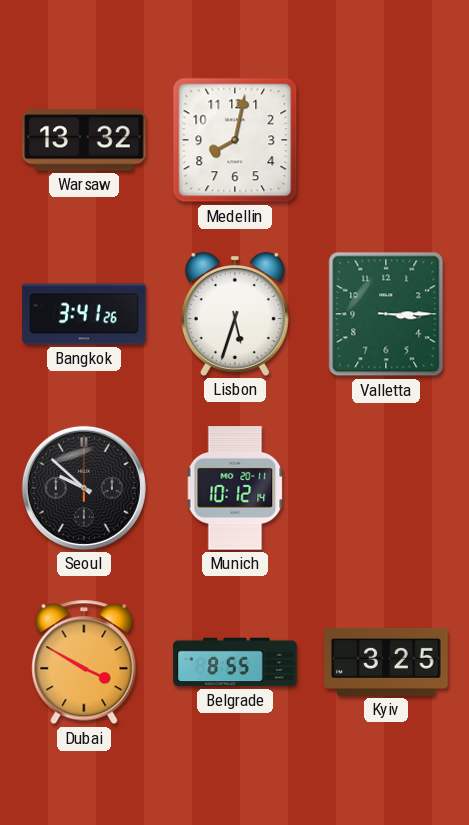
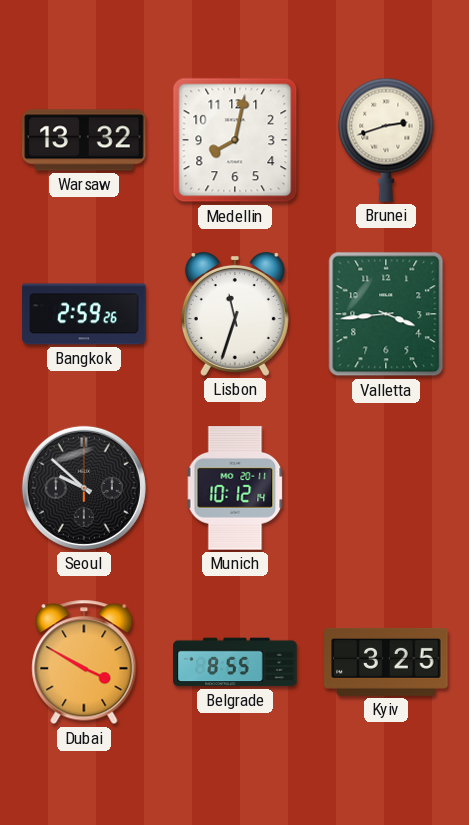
Brunei: none -> 2:42 (386, 140)
Bangkok: 3:41 -> 2:59 (84, 314)
Lisbon: 5:33 -> 11:33 (235, 315)
Valletta: 3:15 -> 3:44 (386, 314)
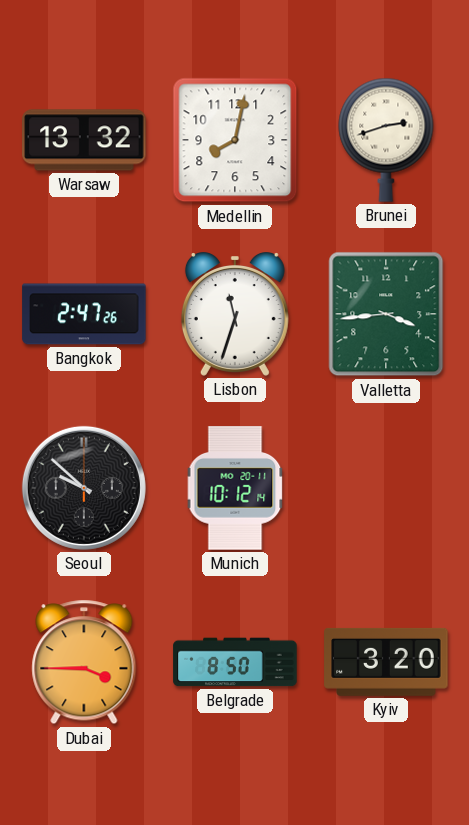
Bangkok: 2:59 -> 2:47 (84, 314)
Dubai: 3:50 -> 3:45 (84, 662)
Belgrade: 8:55 -> 8:50 (235, 662)
Kyiv: 3:25 -> 3:20 (386, 662)
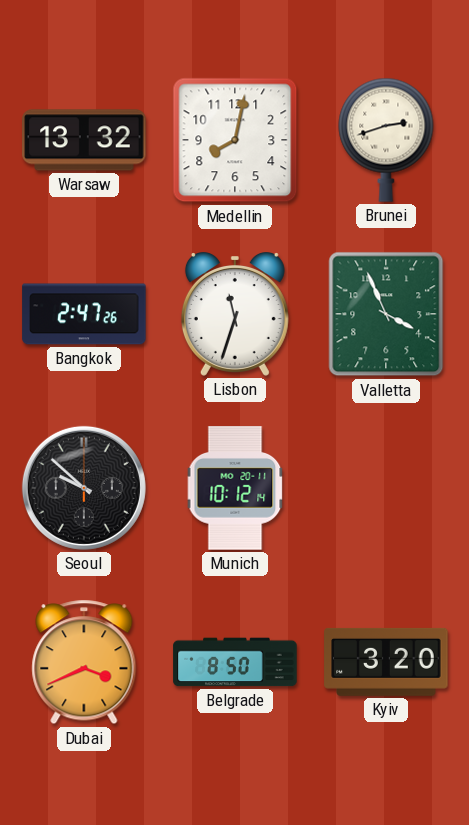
Valletta: 3:44 -> 3:56 (386, 314)
Dubai: 3:45 -> 3:41 (84, 662)
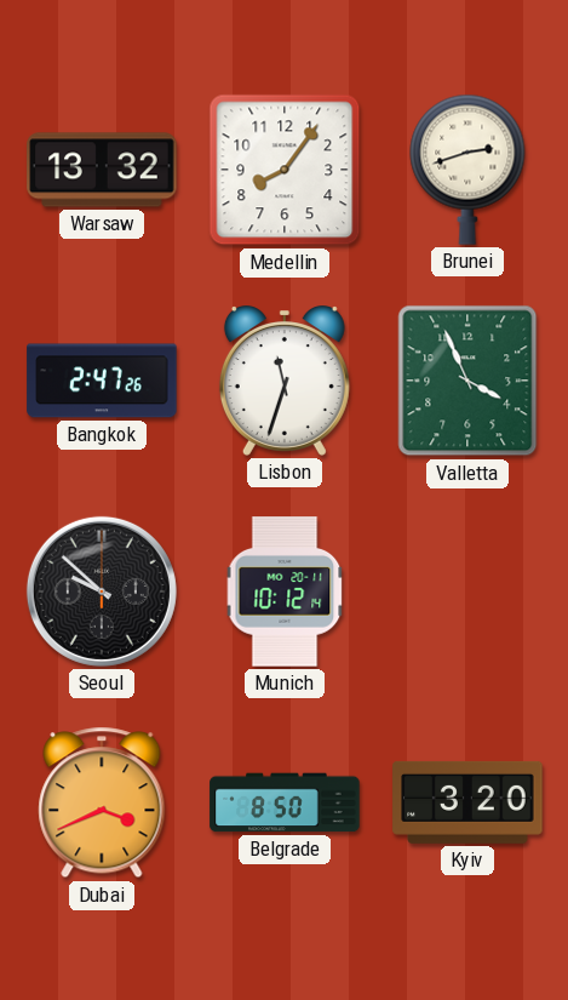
Medellin: 8:02 -> 8:06 (285, 170)
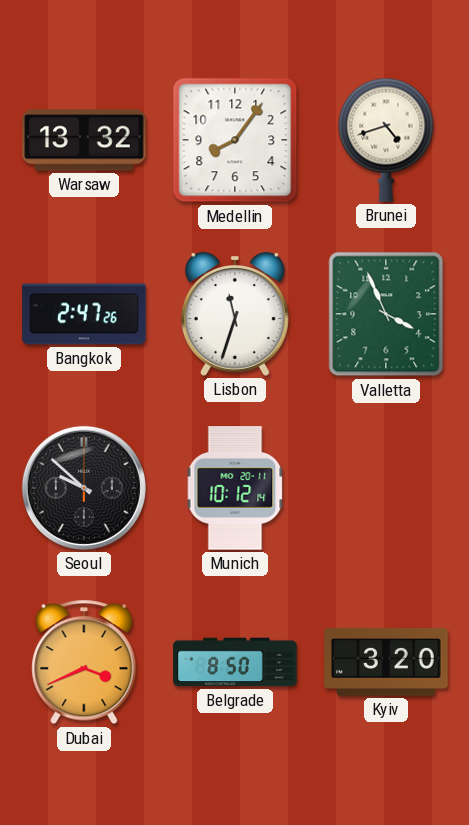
Brunei: 2:42 -> 4:42 (386, 140)
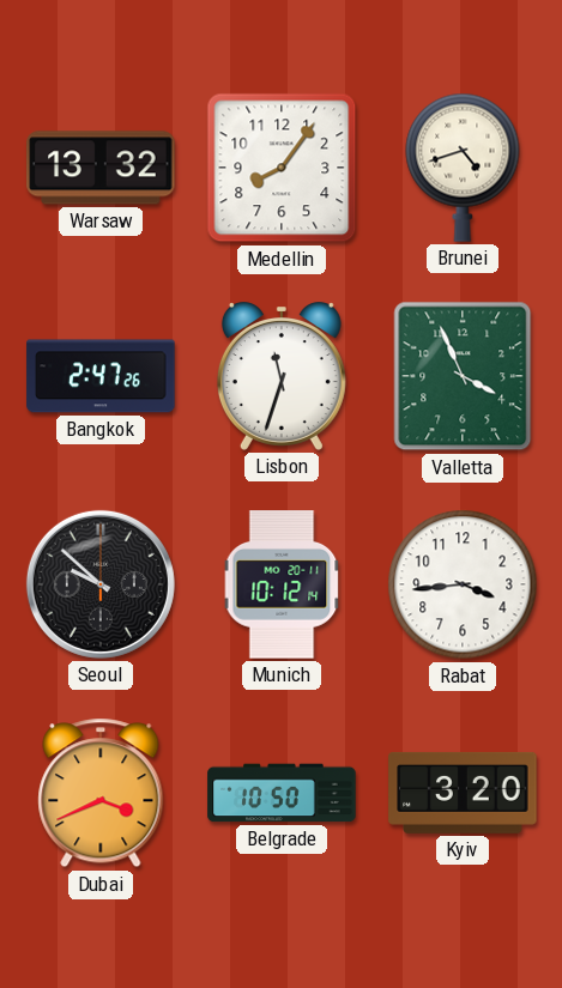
Rabat: none -> 3:44 (463, 584)
Belgrade: 8:50 -> 10:50 (282, 793)
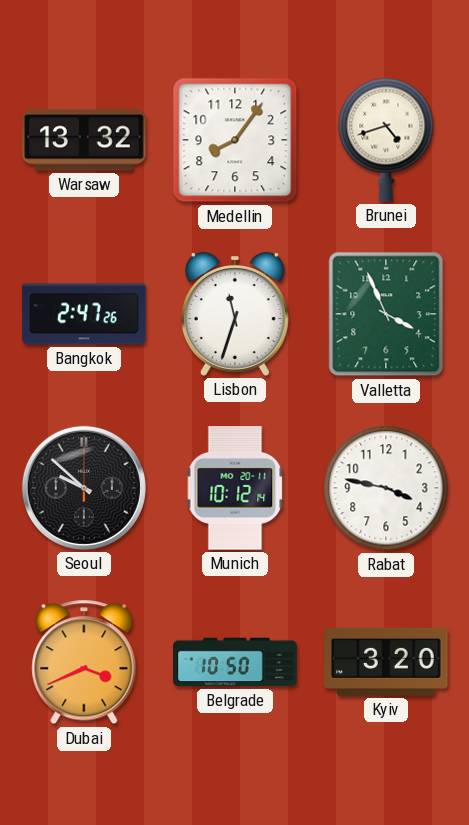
Rabat: 3:44 -> 3:47 (386, 488)
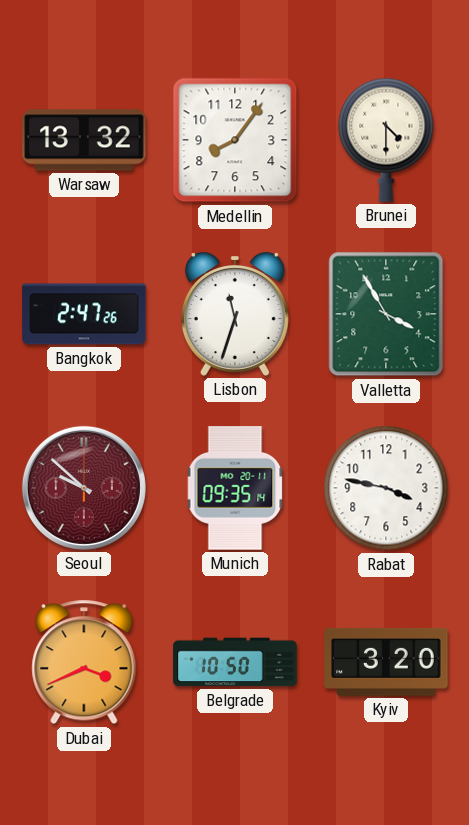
Brunei: 4:42 -> 4:30 (386, 140)
Valletta: 3:56 -> 3:55 (386, 314)
Seoul dial: black -> burgundy (84, 488)
Munich: 10:12 -> 09:35 (235, 488)
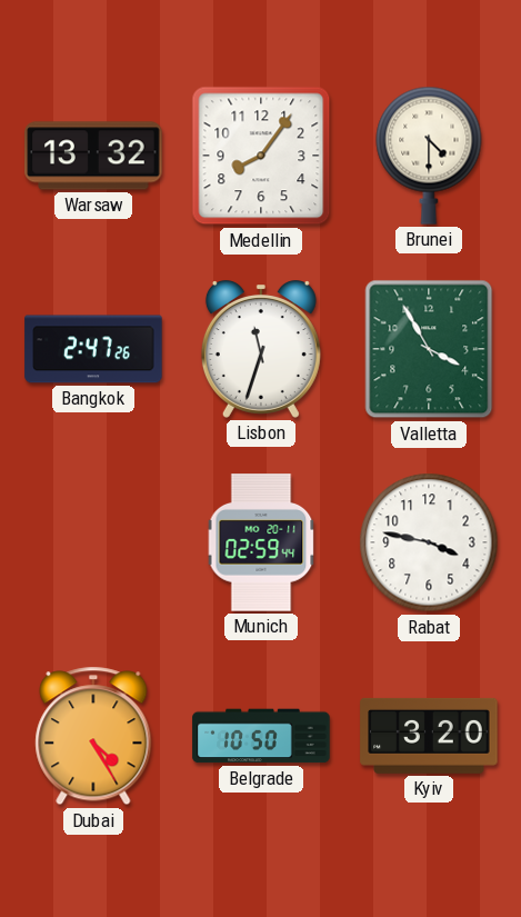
Seoul: 9:52 -> none (84, 488)
Munich: 09:35 -> 02:59 (261, 542)
Dubai: 3:41 -> 4:25 (93, 736)
